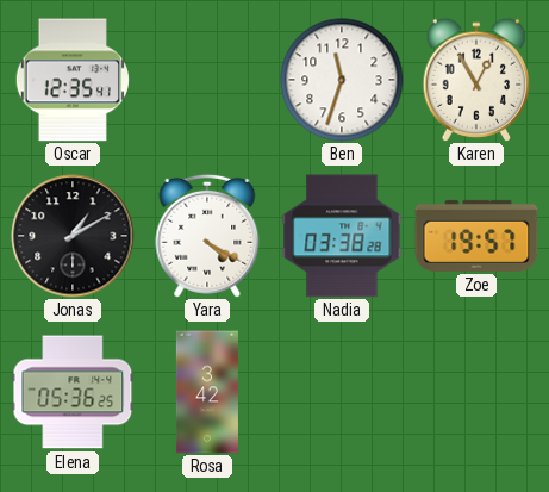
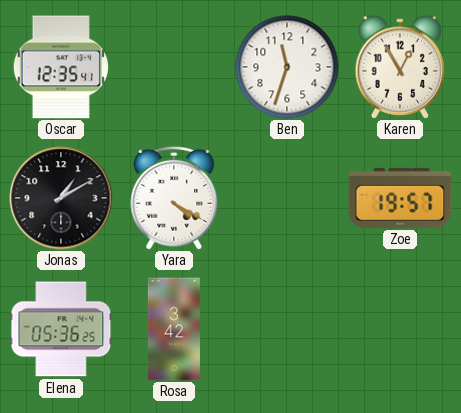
Nadia: 03:38 -> none (342, 236)
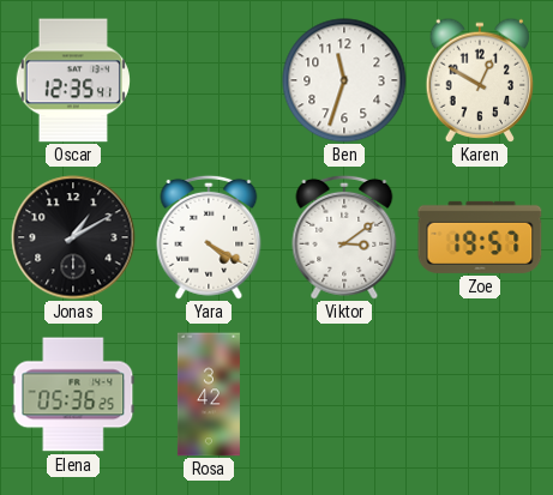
Karen: 12:55 -> 12:50 (480, 79)
Viktor: none -> 3:09 (344, 237)
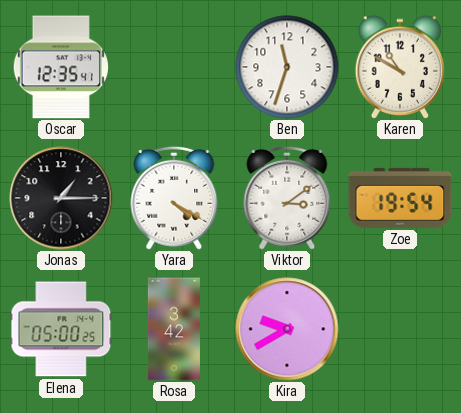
Karen: 12:50 -> 10:50 (400, 66)
Jonas: 1:10 -> 1:15 (61, 198)
Zoe: 19:57 -> 19:54 (400, 198)
Elena: 05:36 -> 05:00 (61, 329)
Kira: none -> 9:40 (287, 329)
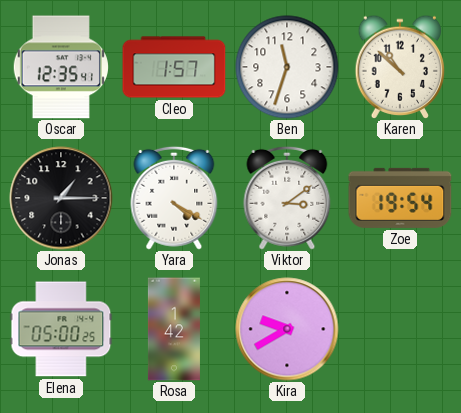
Cleo: none -> 1:57 (174, 67)
Karen: 10:50 -> 10:52 (400, 66)
Rosa: 3:42 -> 1:42 (174, 329)
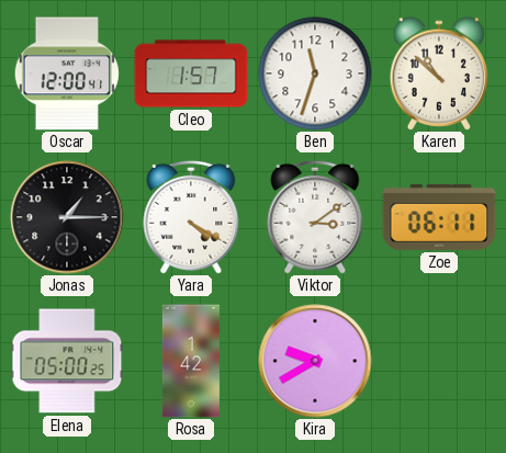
Oscar: 12:35 -> 12:00 (67, 73)
Zoe: 19:54 -> 06:11 (439, 217)
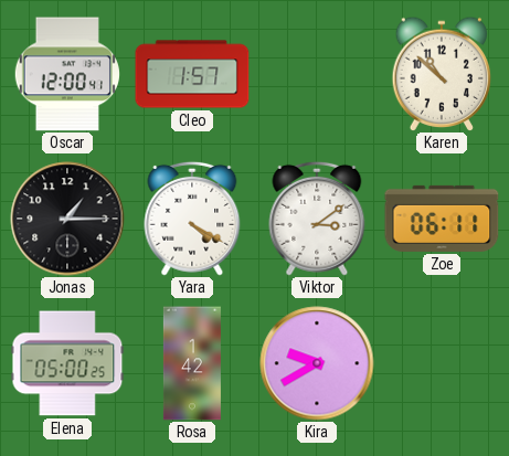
Ben: 11:33 -> none (315, 73)
